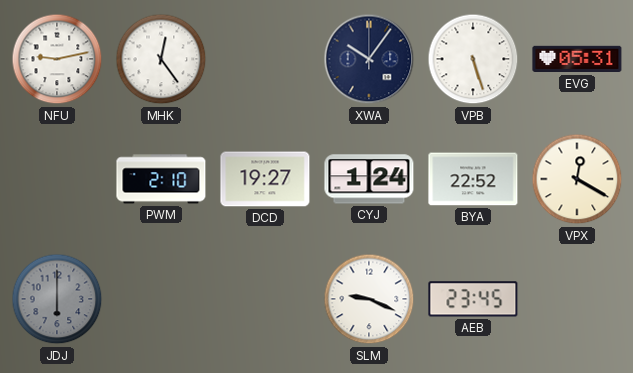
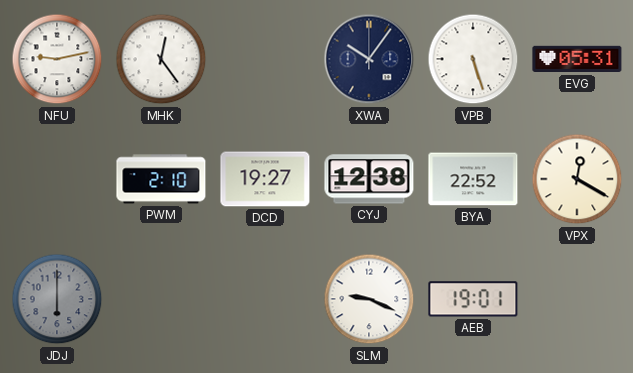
CYJ: 1:24 -> 12:38 (369, 179)
AEB: 23:45 -> 19:01 (473, 299)
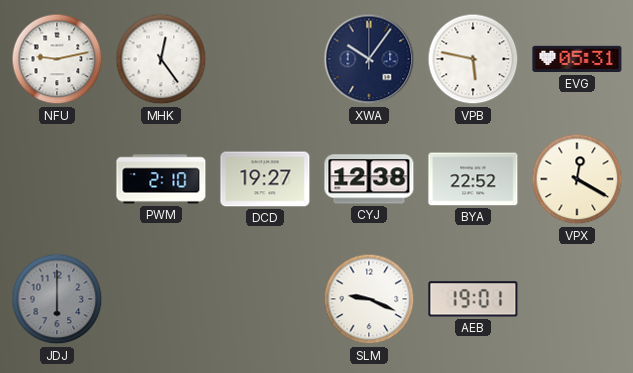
VPB: 5:27 -> 5:47 (473, 59)
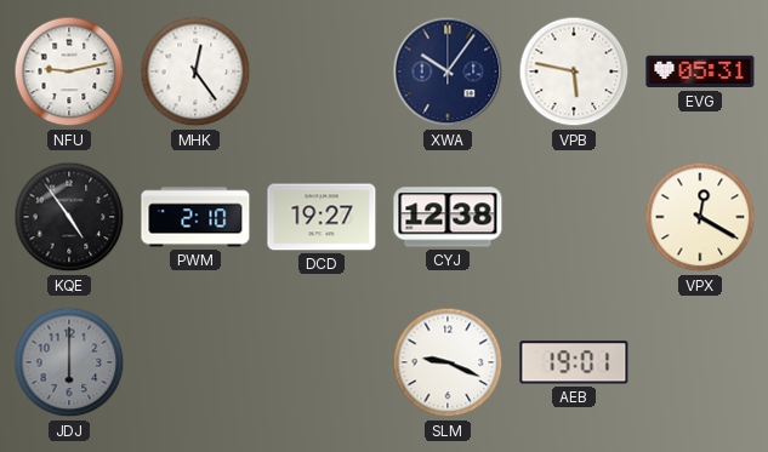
KQE: none -> 4:54 (69, 217)
BYA: 22:52 -> none (473, 179)
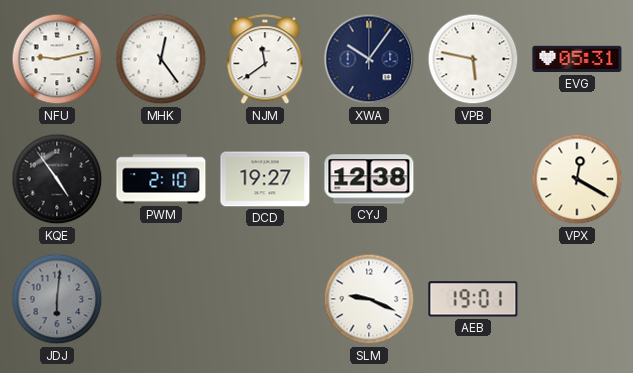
NJM: none -> 11:39 (265, 60)
JDJ: 6:00 -> 6:01 (57, 299)
